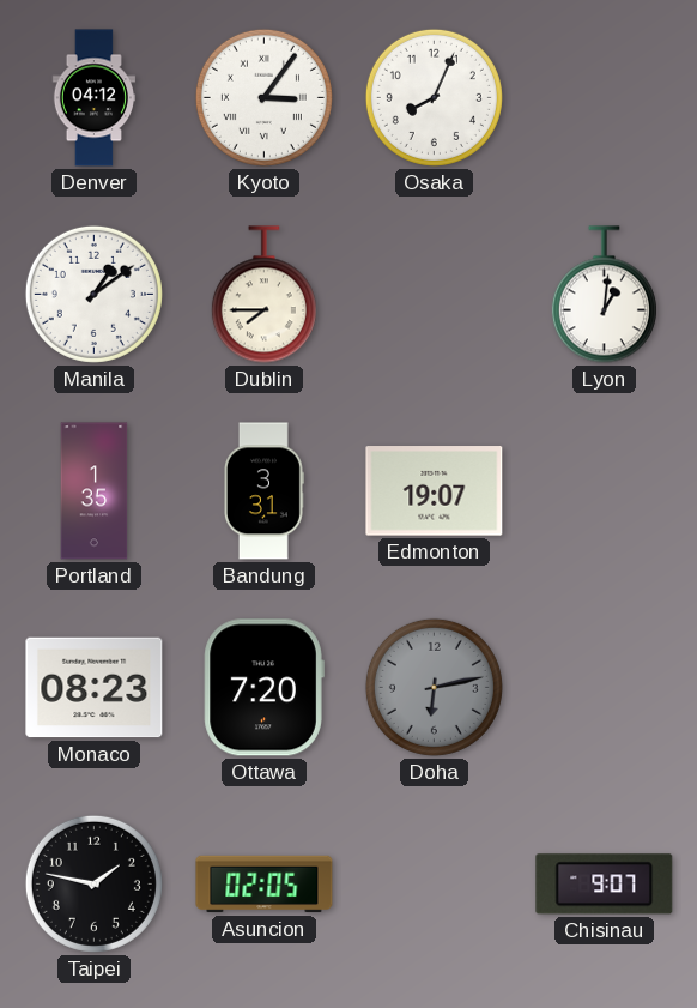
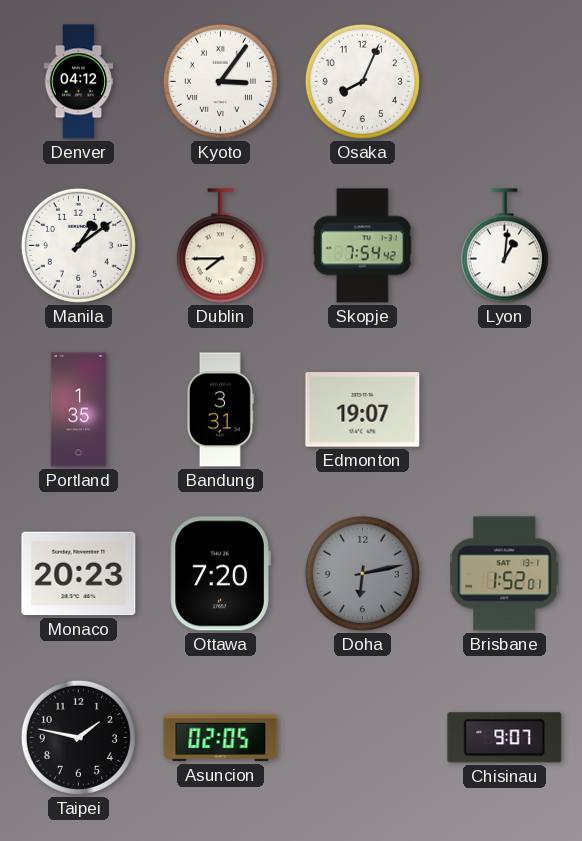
Skopje: none -> 7:54 (362, 246)
Monaco: 08:23 -> 20:23 (79, 574)
Brisbane: none -> 1:52 (505, 574)
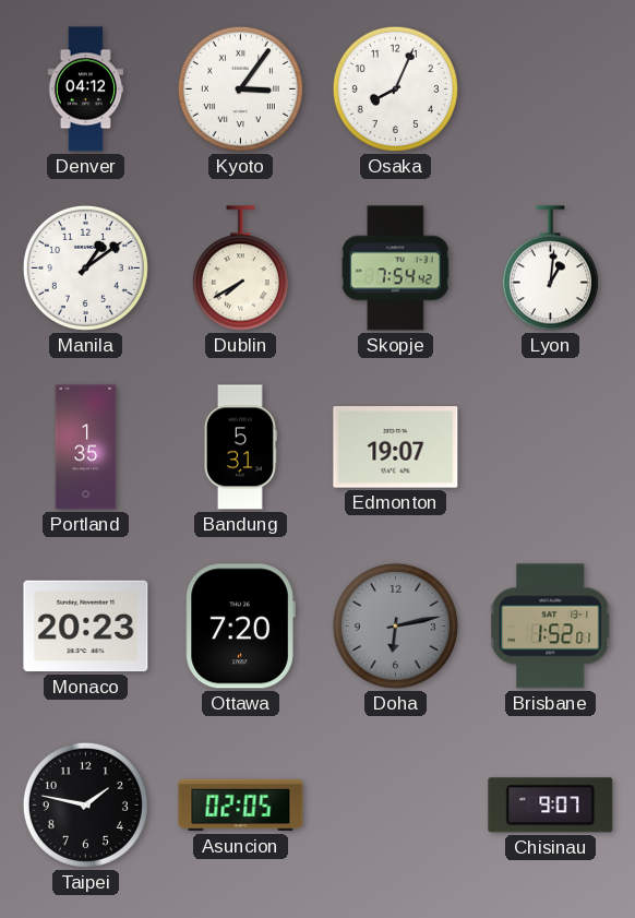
Dublin: 7:45 -> 7:40 (240, 269)
Bandung: 3:31 -> 5:31 (240, 448)
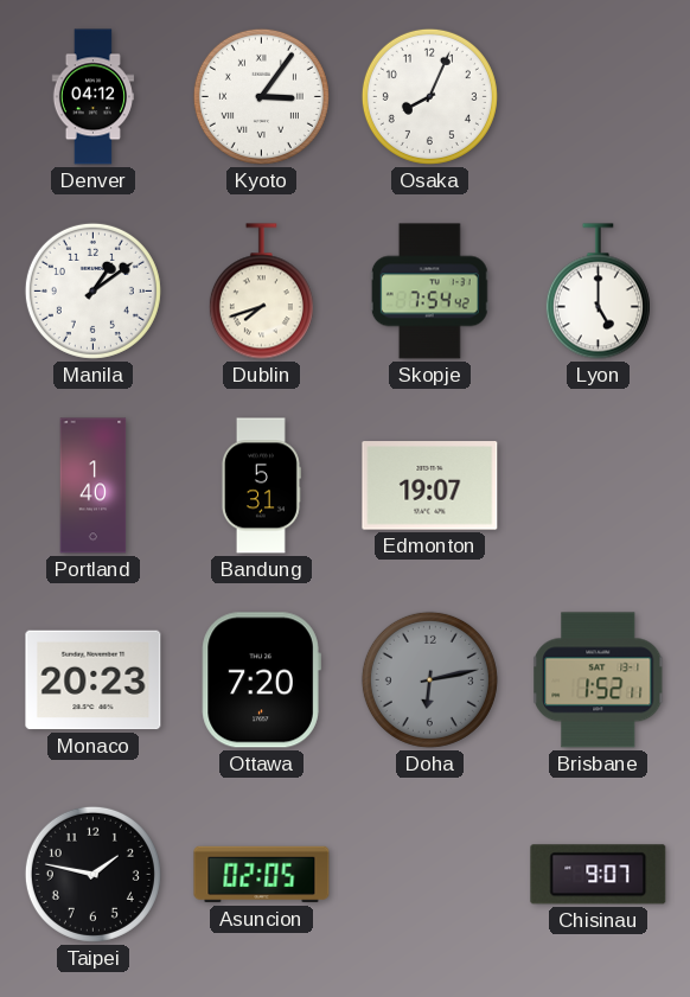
Dublin: 7:40 -> 7:42 (261, 292)
Lyon: 1:01 -> 5:00 (598, 292)
Portland: 1:35 -> 1:40 (94, 486)
Brisbane: 1:52:01 -> 1:52:11 (599, 680)
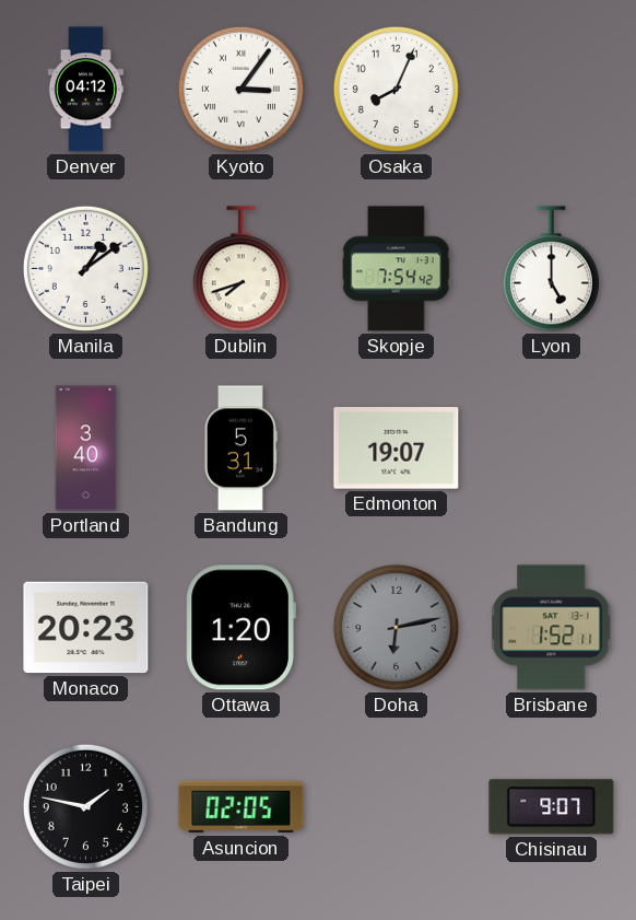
Portland: 1:40 -> 3:40 (86, 449)
Ottawa: 7:20 -> 1:20 (240, 628)
